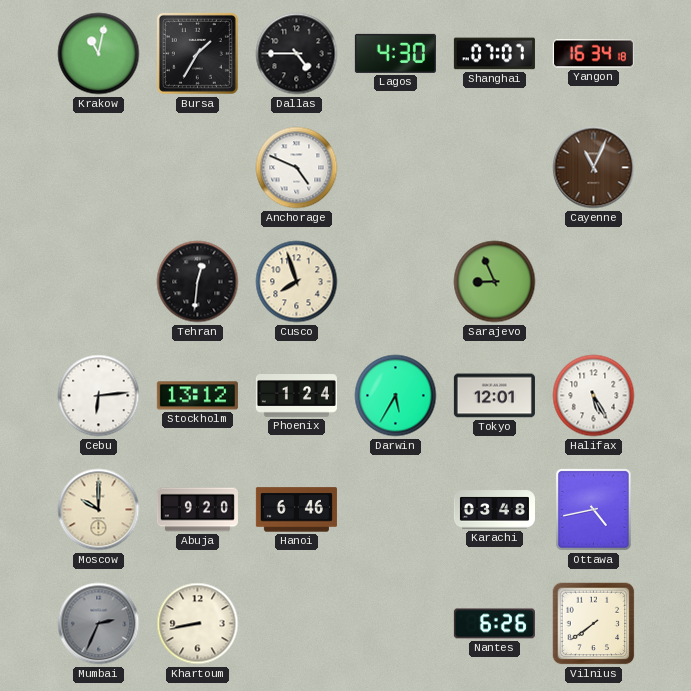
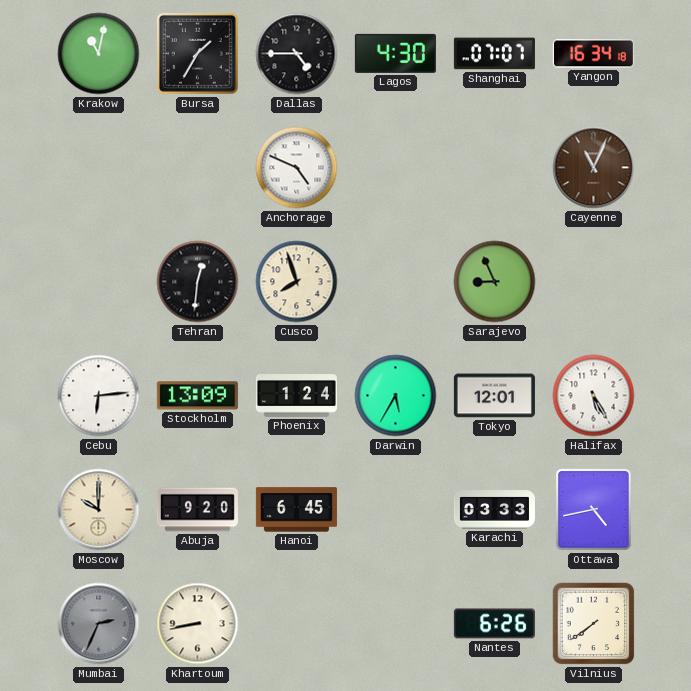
Stockholm: 13:12 -> 13:09 (197, 396)
Hanoi: 6:46 -> 6:45 (296, 510)
Karachi: 03:48 -> 03:33 (494, 510)
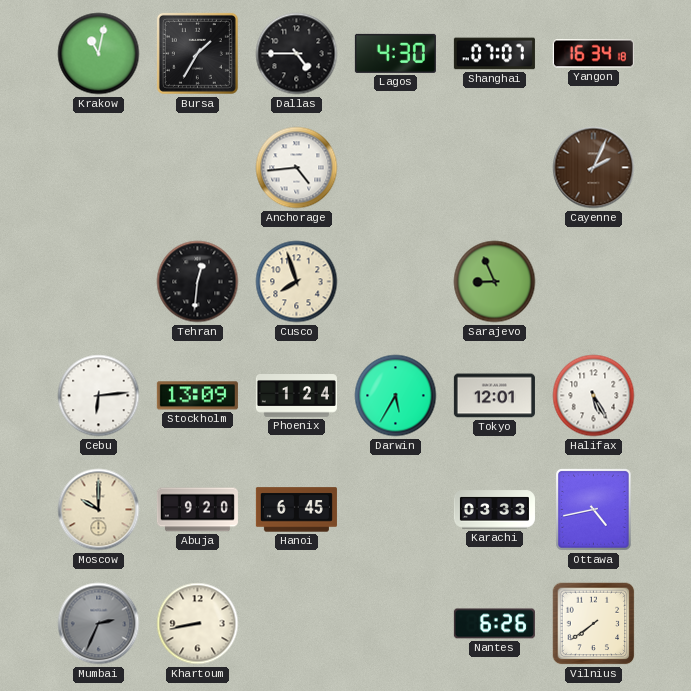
Anchorage: 4:49 -> 4:44 (297, 168)
Cayenne: 11:04 -> 2:04 (594, 168)
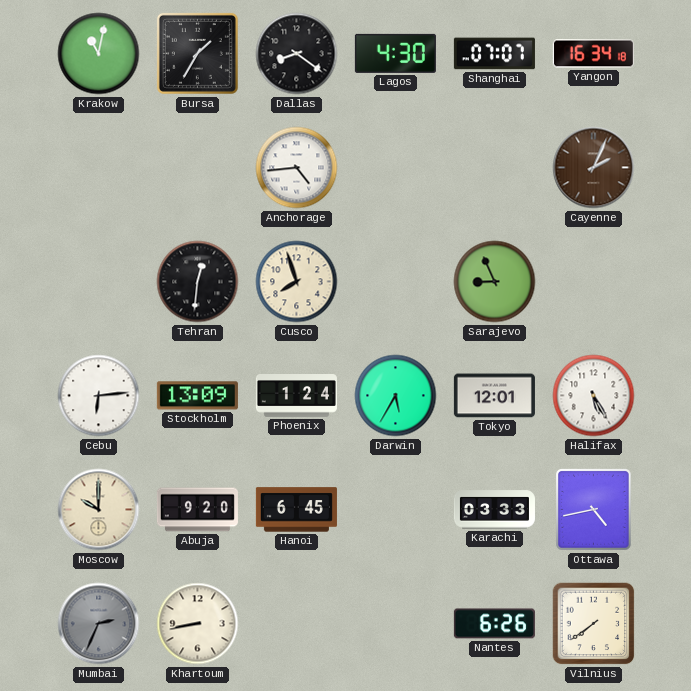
Dallas: 4:45 -> 8:21 (297, 54)
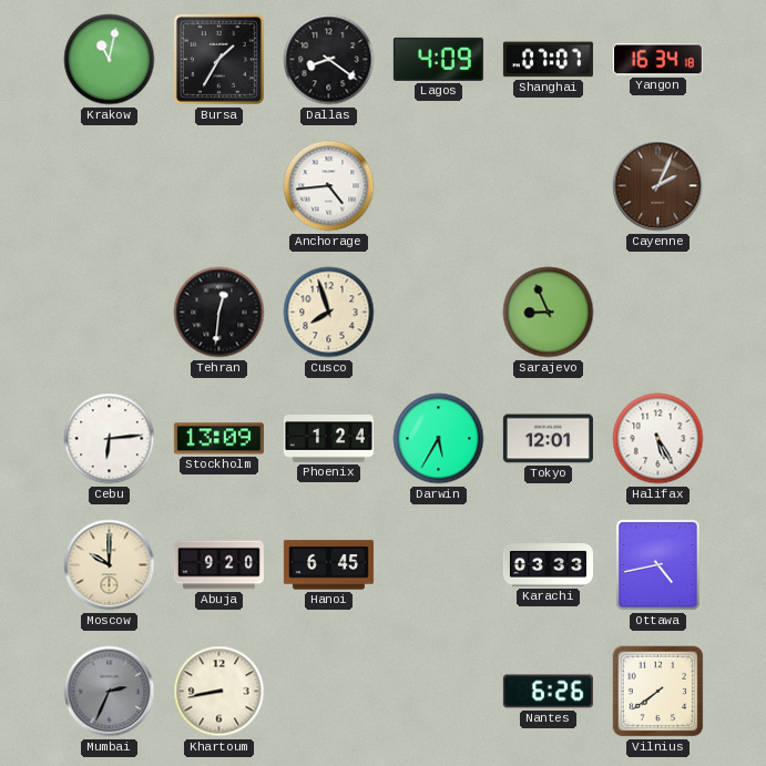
Lagos: 4:30 -> 4:09 (438, 59)
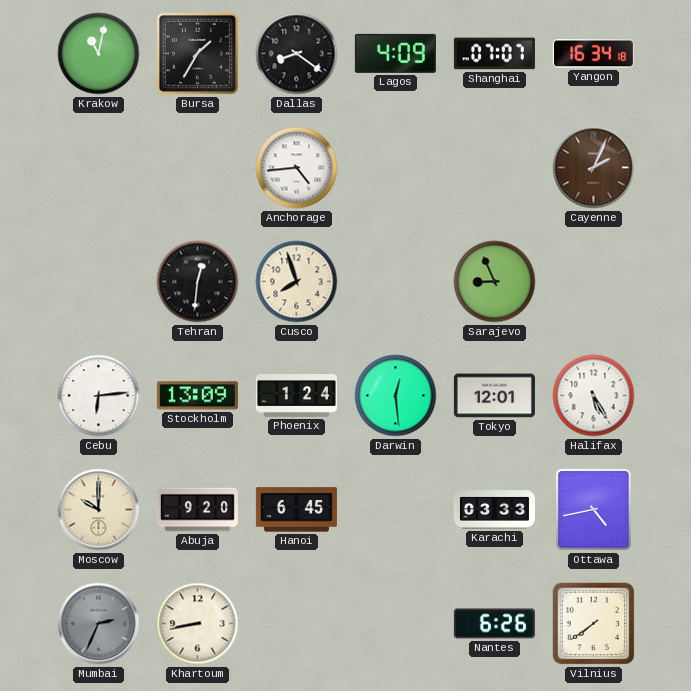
Darwin: 5:35 -> 12:29 (396, 396)
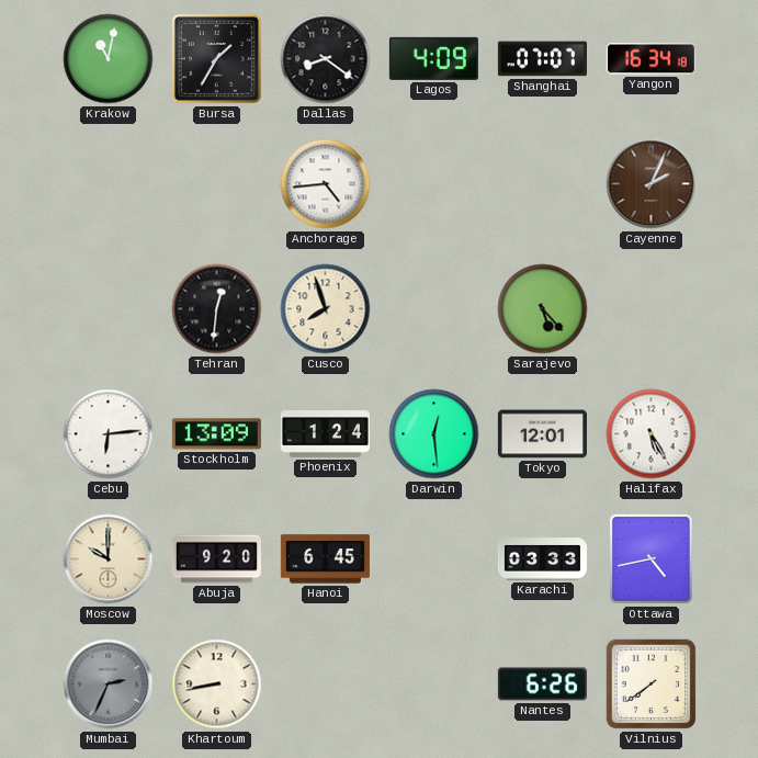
Sarajevo: 8:56 -> 5:23 (543, 309)
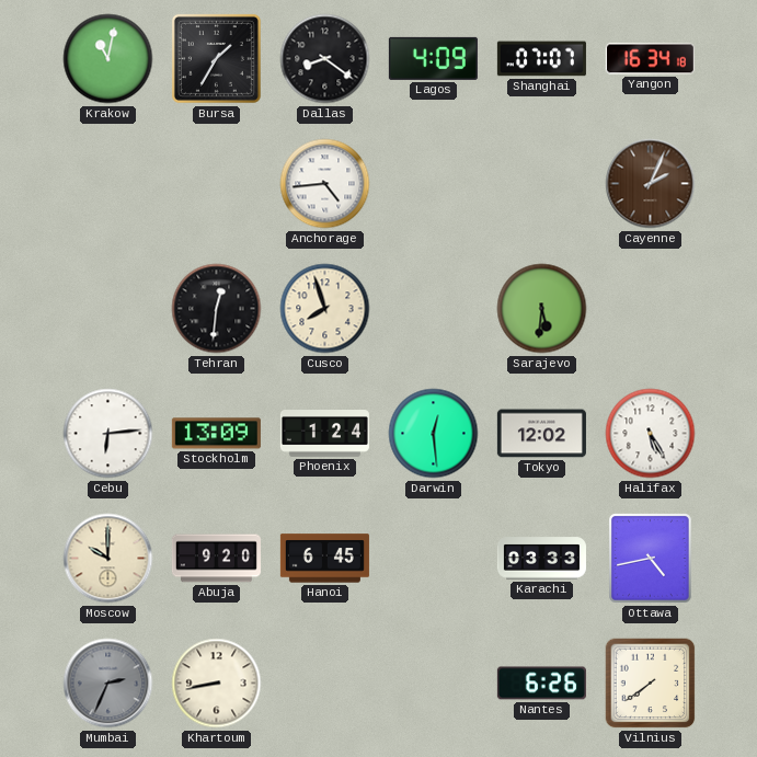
Sarajevo: 5:23 -> 5:31 (542, 309)
Tokyo: 12:01 -> 12:02 (541, 434)
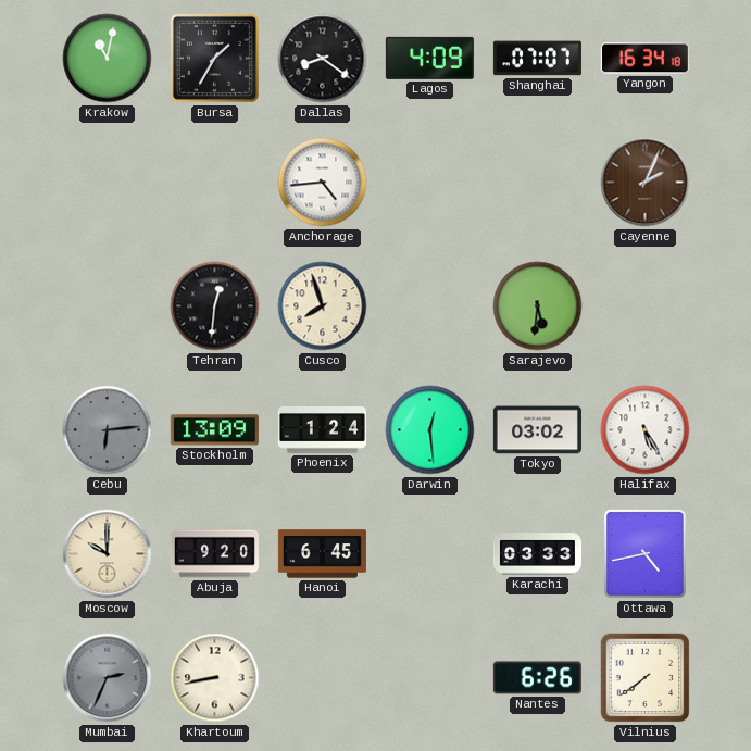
Cebu dial: white -> grey (108, 430)
Tokyo: 12:02 -> 03:02 (537, 430)
